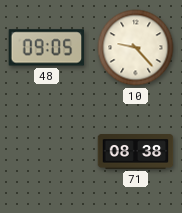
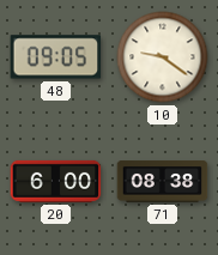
10: 9:23 -> 9:21 (163, 57)
20: none -> 6:00 (56, 181)
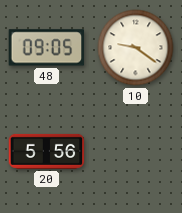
20: 6:00 -> 5:56 (47, 151)
71: 08:38 -> none (163, 182)
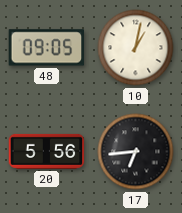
10: 9:21 -> 1:02 (136, 48)
17: none -> 6:44 (136, 152)
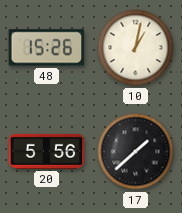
48: 09:05 -> 15:26 (47, 48)
17: 6:44 -> 1:38 (136, 152)
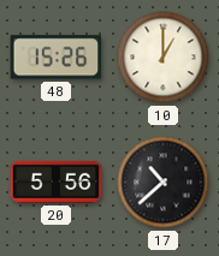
10: 1:02 -> 1:00 (164, 58)
17: 1:38 -> 10:38 (164, 183)
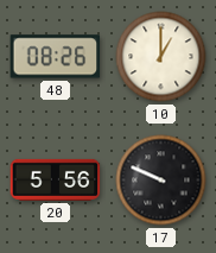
48: 15:26 -> 08:26 (56, 57)
17: 10:38 -> 9:49 (161, 181)
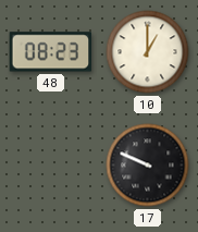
48: 08:26 -> 08:23 (51, 52)
20: 5:56 -> none (56, 179)
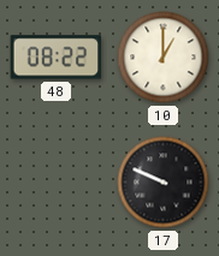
48: 08:23 -> 08:22 (57, 58)
